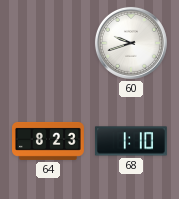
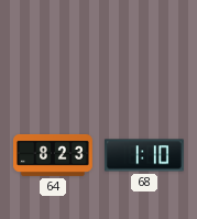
60: 9:42 -> none (131, 43)
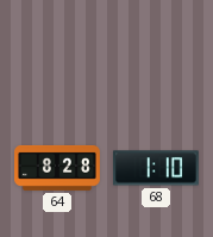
64: 8:23 -> 8:28 (58, 168)
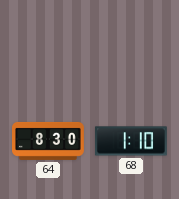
64: 8:28 -> 8:30 (49, 141)
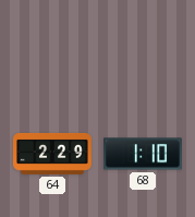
64: 8:30 -> 2:29 (53, 154)
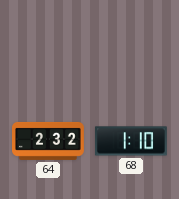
64: 2:29 -> 2:32 (49, 141)
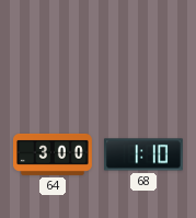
64: 2:32 -> 3:00 (54, 154)
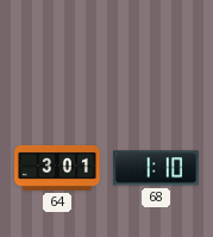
64: 3:00 -> 3:01 (58, 168)
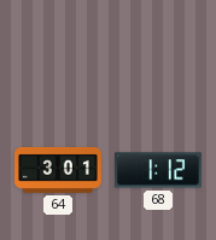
68: 1:10 -> 1:12 (158, 170)
